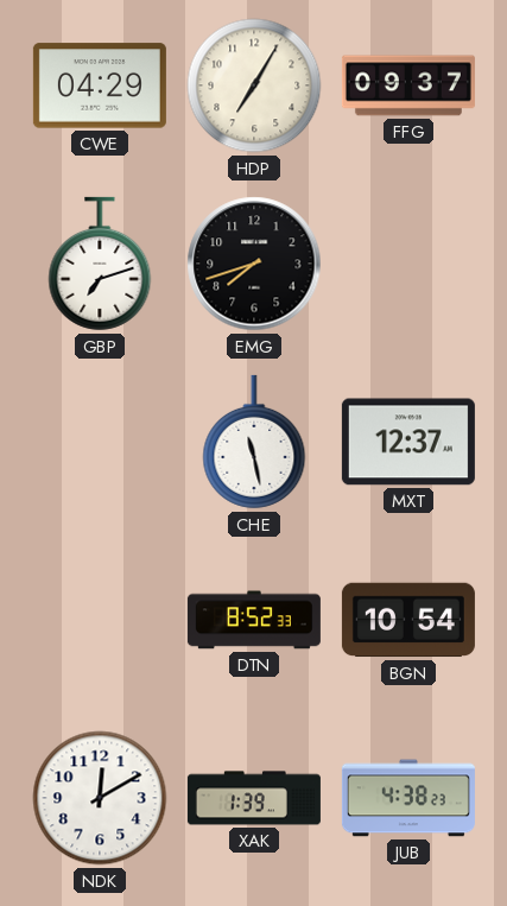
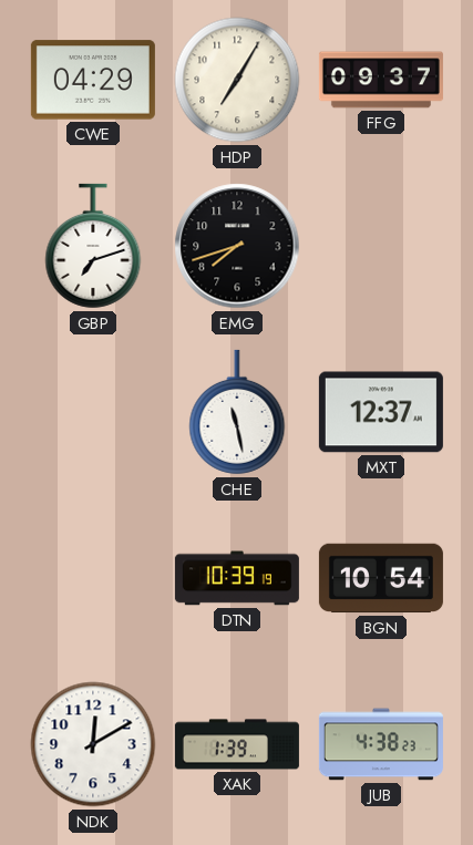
DTN: 8:52 -> 10:39 (237, 578)
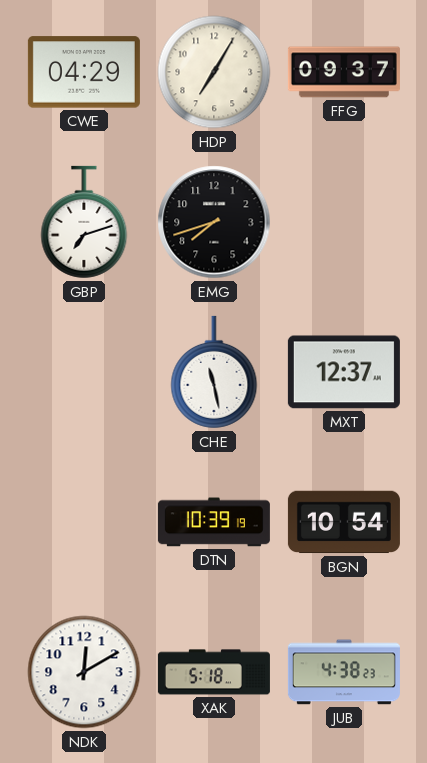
XAK: 1:39 -> 5:18 (214, 672)
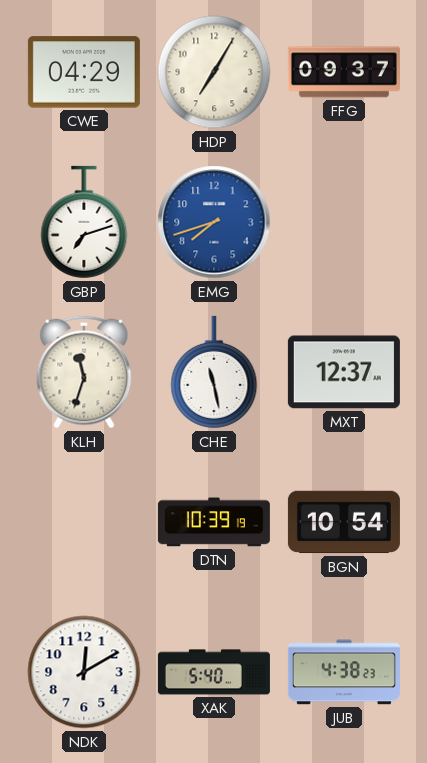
EMG dial: black -> blue (214, 222)
KLH: none -> 11:33 (84, 372)
XAK: 5:18 -> 5:40 (214, 672)
